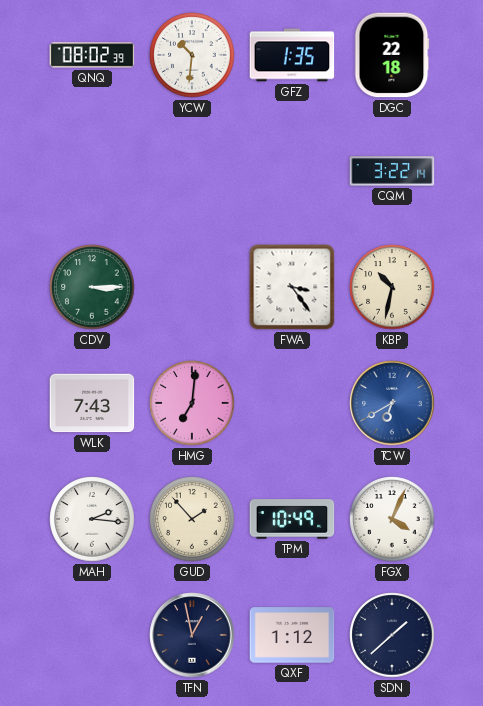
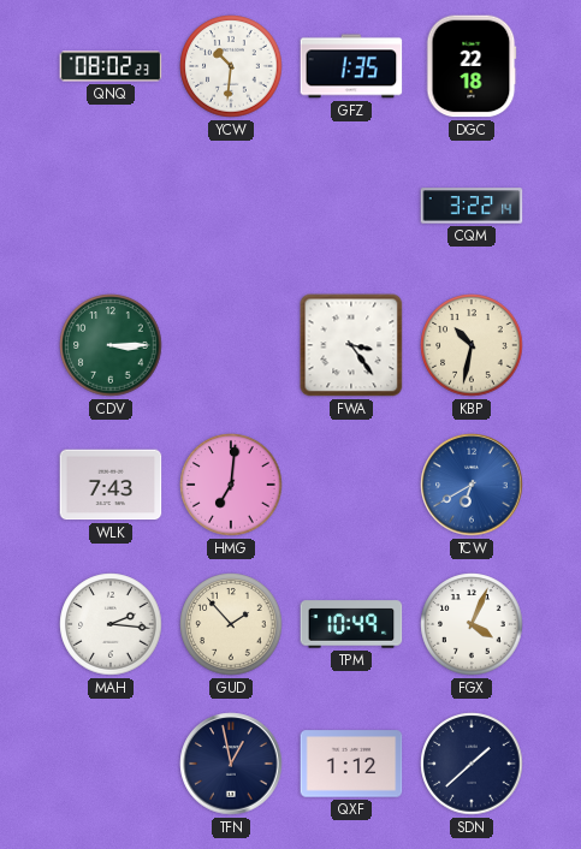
QNQ: 08:02:39 -> 08:02:23 (111, 66)
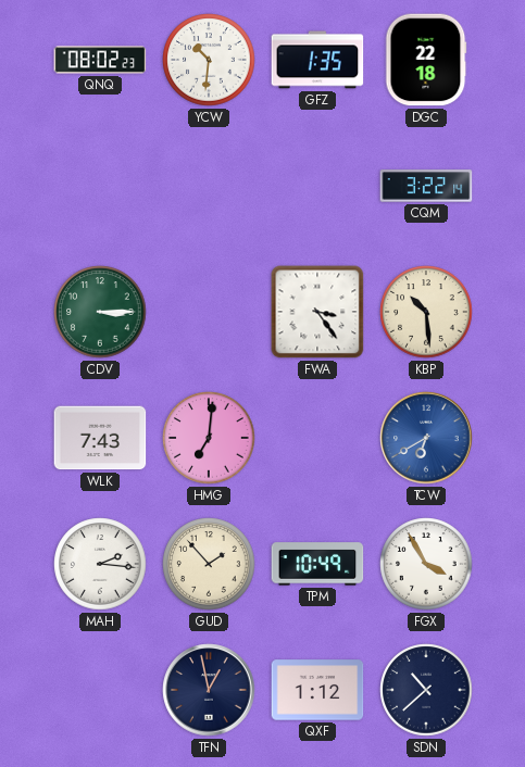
KBP: 10:32 -> 10:29 (426, 312)
FGX: 4:04 -> 3:55 (426, 564)
SDN: 1:38 -> 10:38 (426, 690)
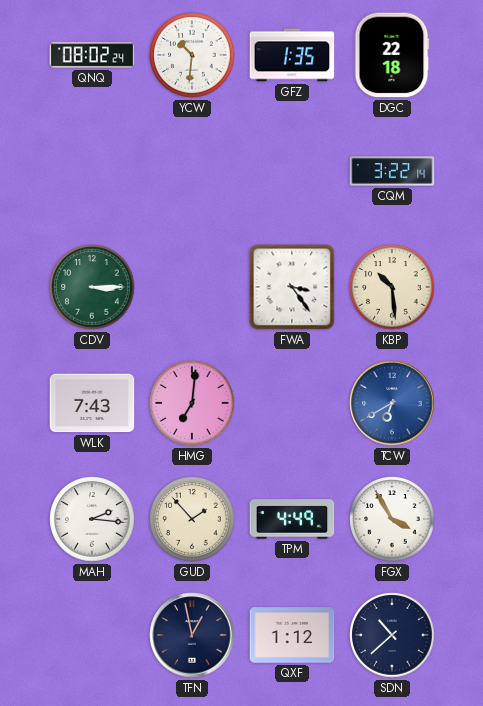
QNQ: 08:02:23 -> 08:02:24 (92, 55)
TPM: 10:49 -> 4:49 (292, 519)
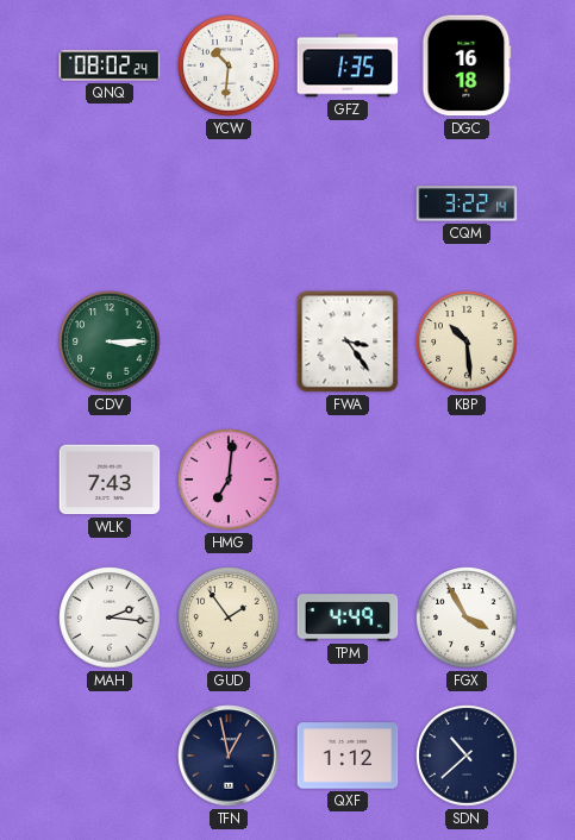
DGC: 22:18 -> 16:18 (467, 65)
TCW: 6:40 -> none (392, 403)
GUD: 1:53 -> 1:54 (229, 618)
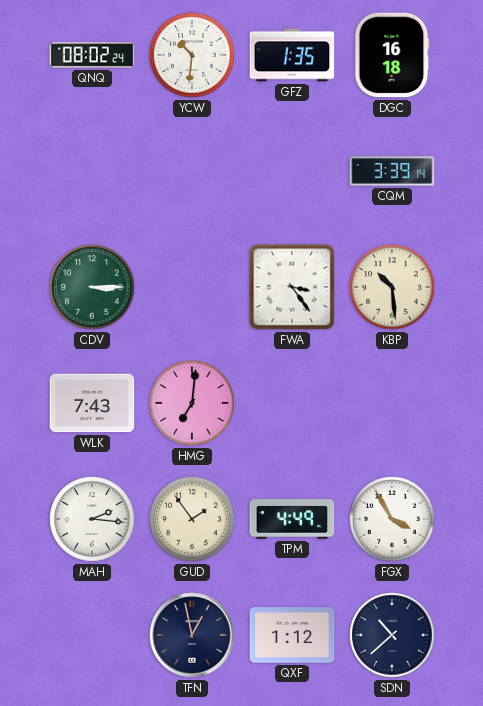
CQM: 3:22 -> 3:39 (392, 171)
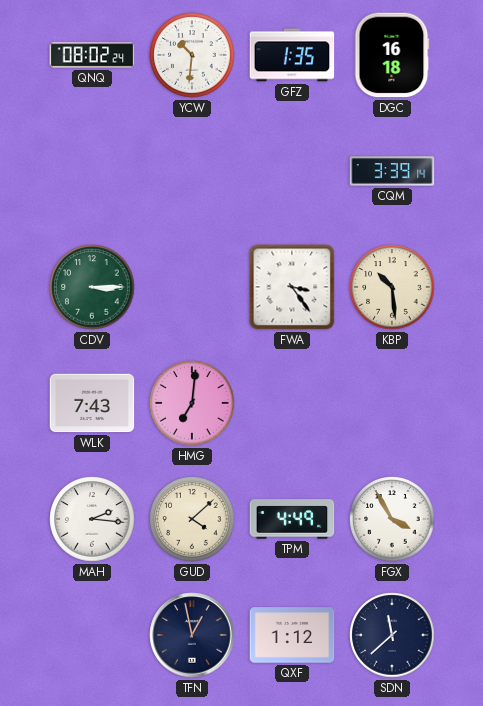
GUD: 1:54 -> 4:08 (192, 519)
SDN: 10:38 -> 11:38 (392, 635)
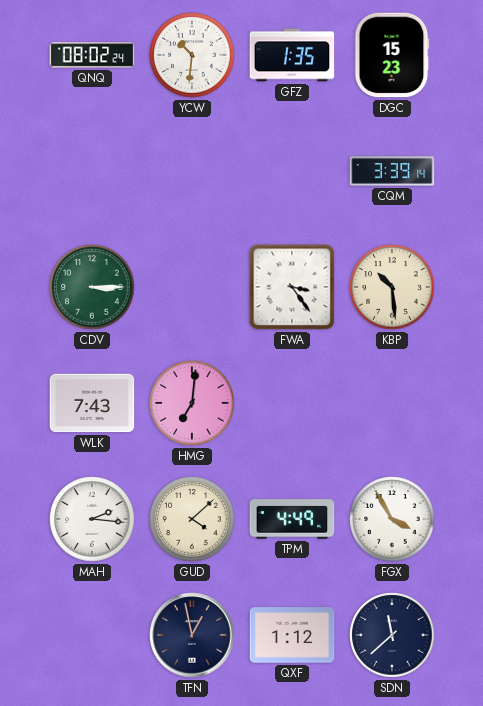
DGC: 16:18 -> 15:23 (392, 55)
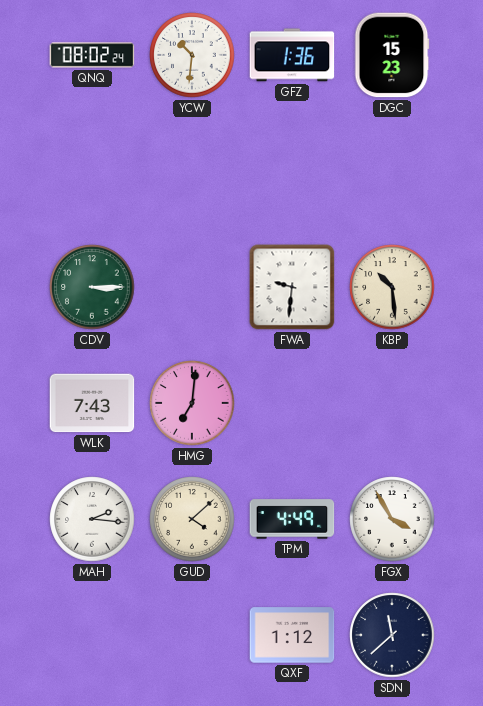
GFZ: 1:35 -> 1:36 (292, 55)
CQM: 3:39 -> none (392, 171)
FWA: 3:24 -> 9:31 (292, 287)
TFN: 12:58 -> none (192, 635)
